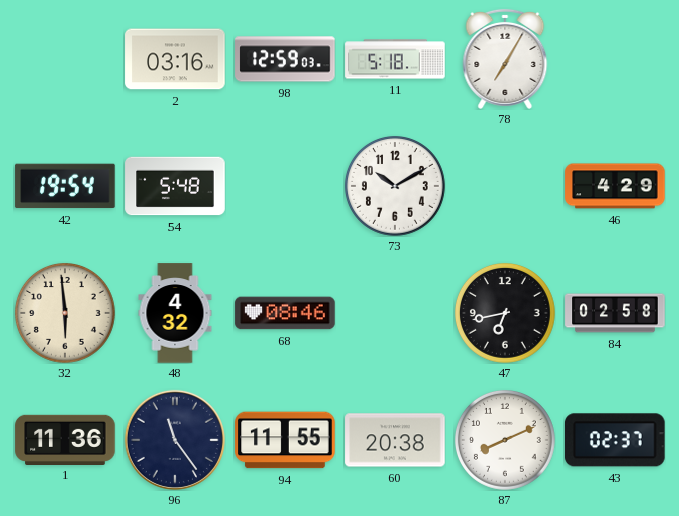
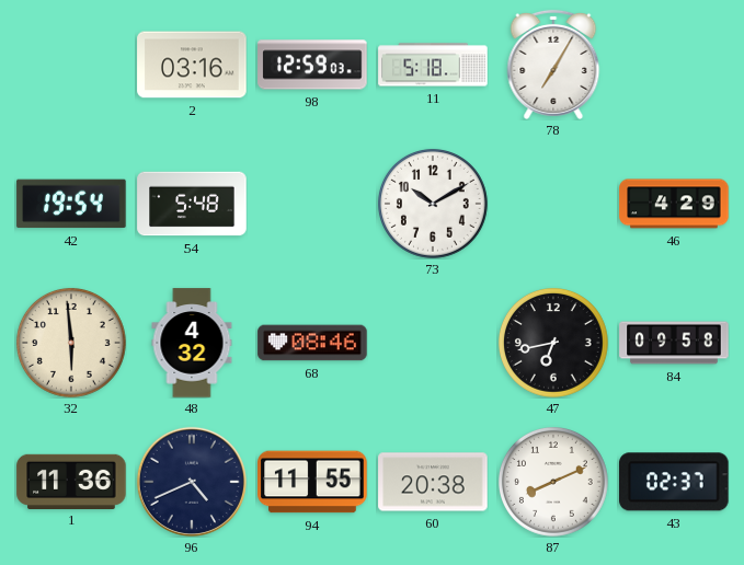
84: 02:58 -> 09:58 (674, 343)
96: 11:24 -> 4:41 (192, 482)
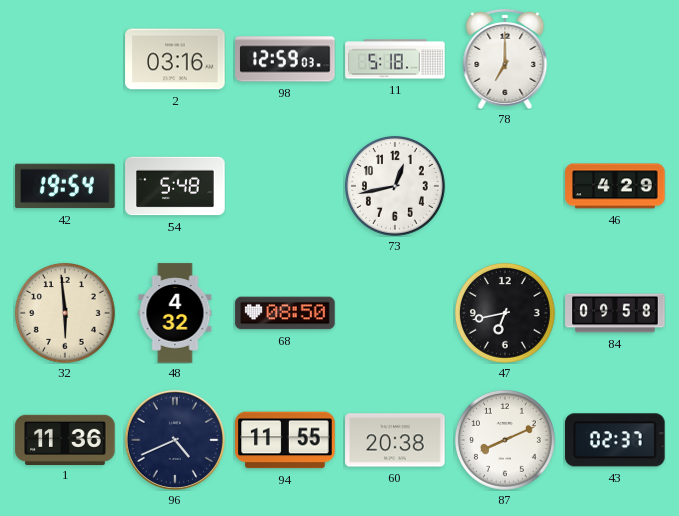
78: 7:05 -> 7:00 (505, 59)
73: 10:10 -> 12:43 (395, 186)
68: 08:46 -> 08:50 (285, 313)
